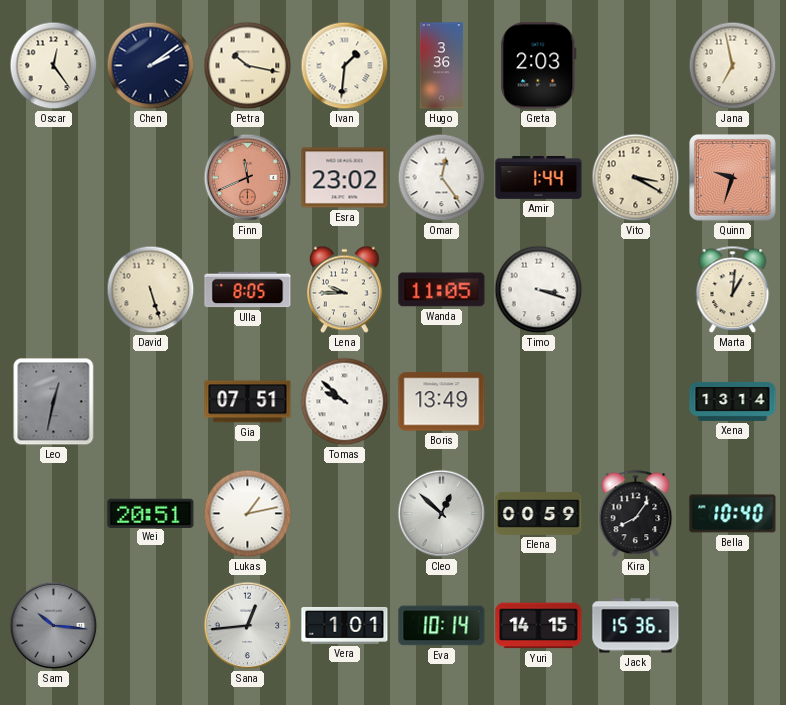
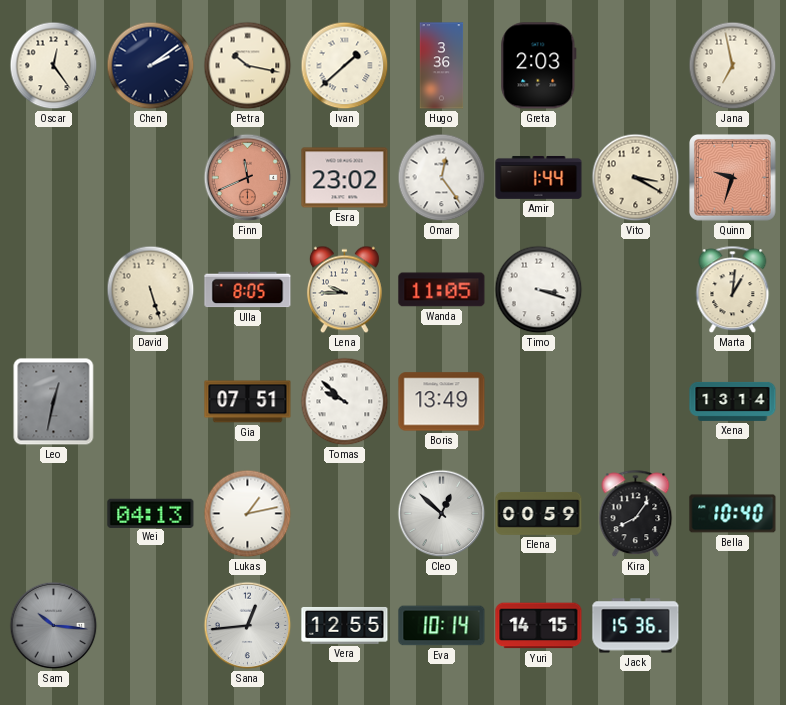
Ivan: 1:31 -> 1:38 (345, 66)
Wei: 20:51 -> 04:13 (151, 513)
Vera: 1:01 -> 12:55 (345, 625)
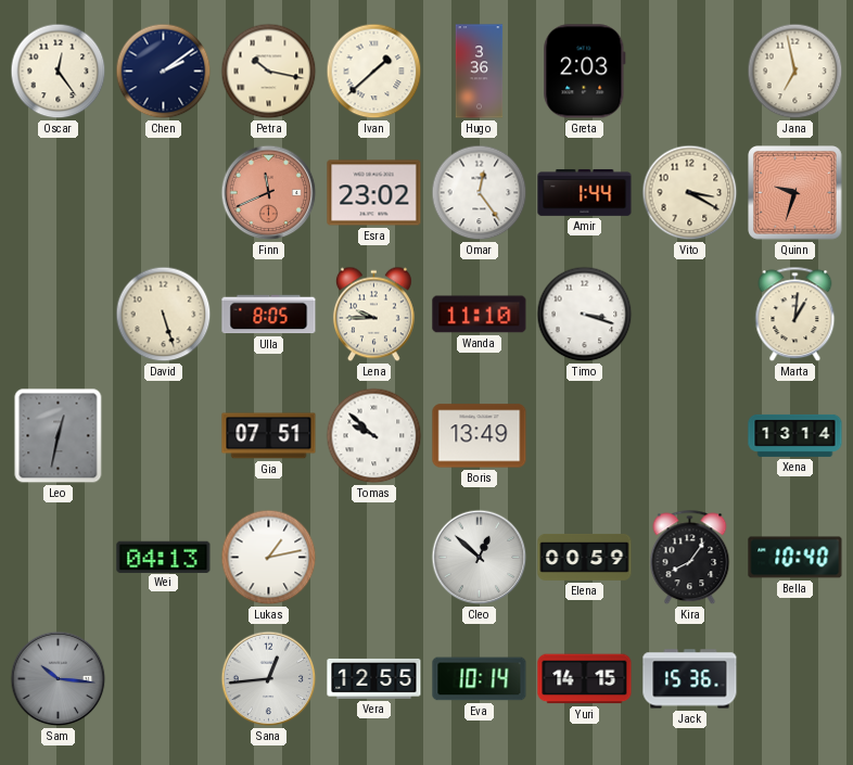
Wanda: 11:05 -> 11:10 (480, 315)
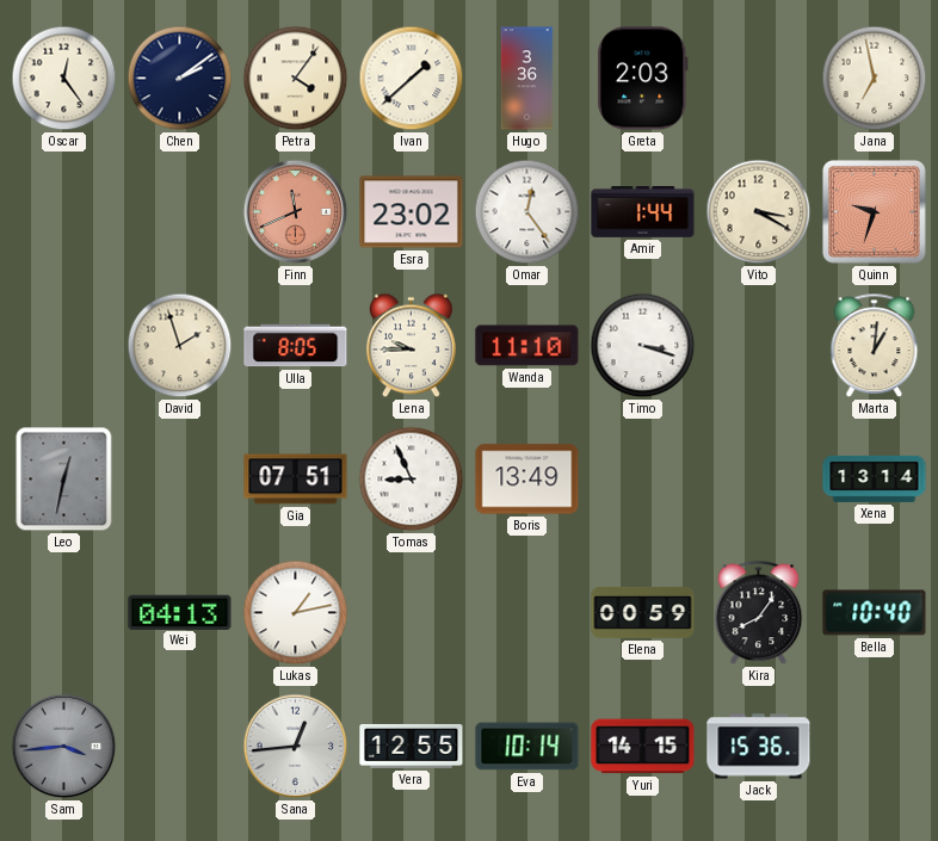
Petra: 10:17 -> 4:06 (296, 79)
David: 5:27 -> 1:57 (180, 346)
Tomas: 9:52 -> 8:56 (412, 480)
Cleo: 12:52 -> none (480, 558)
Sam: 10:16 -> 3:44 (64, 747)
